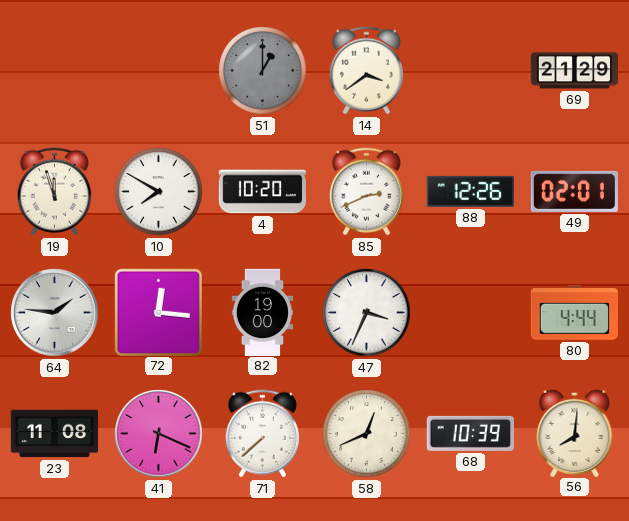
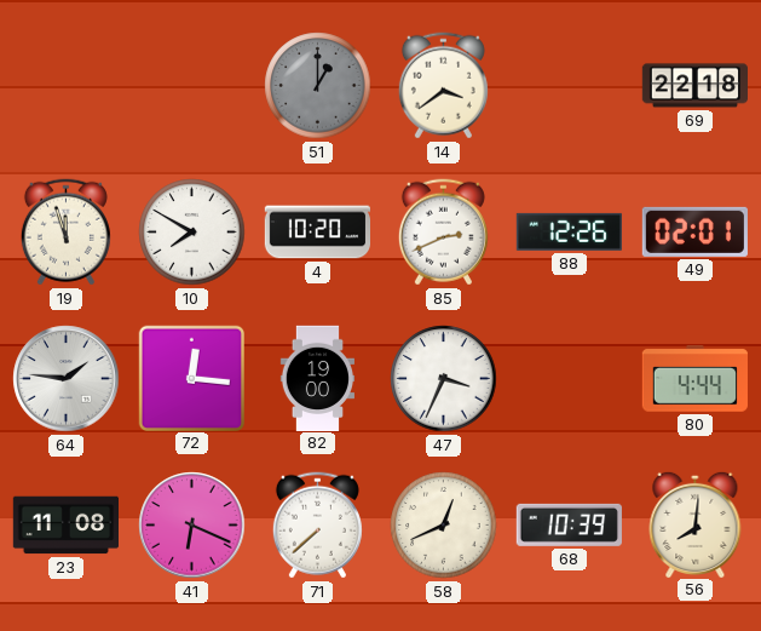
69: 21:29 -> 22:18 (694, 86)
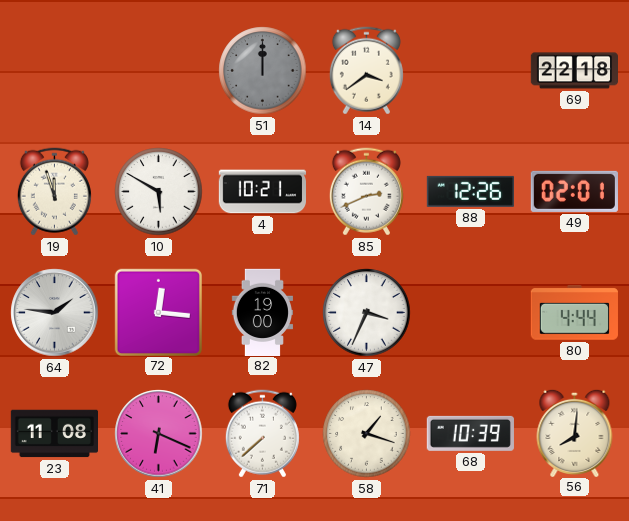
51: 1:00 -> 12:00 (263, 71)
10: 7:50 -> 5:50 (159, 192)
4: 10:20 -> 10:21 (262, 192)
58: 12:41 -> 1:18 (367, 434)
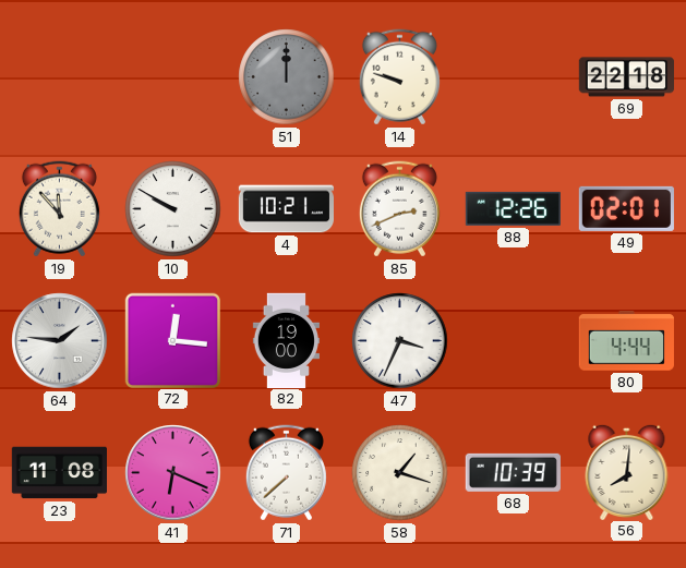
14: 3:39 -> 9:48 (399, 77)
19: 11:57 -> 11:53 (59, 209)
10: 5:50 -> 9:50 (173, 209)
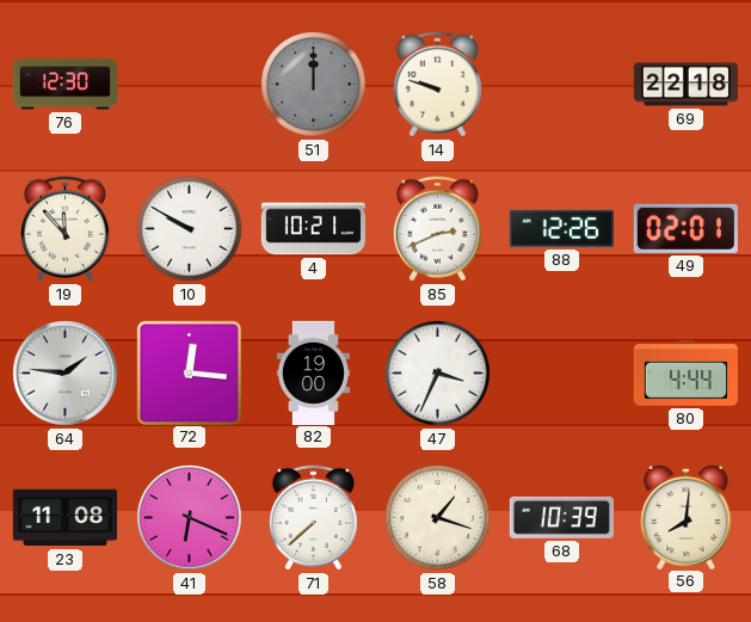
76: none -> 12:30 (64, 85)
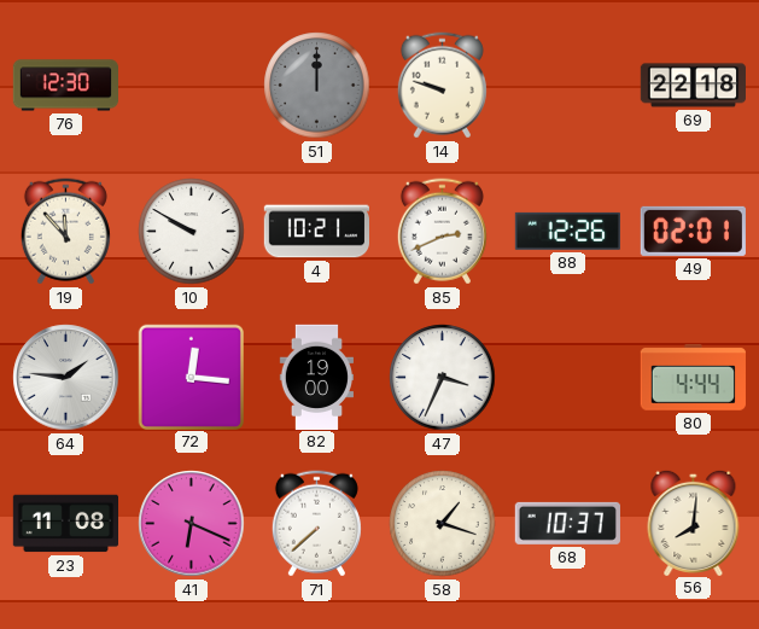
68: 10:39 -> 10:37 (567, 523)
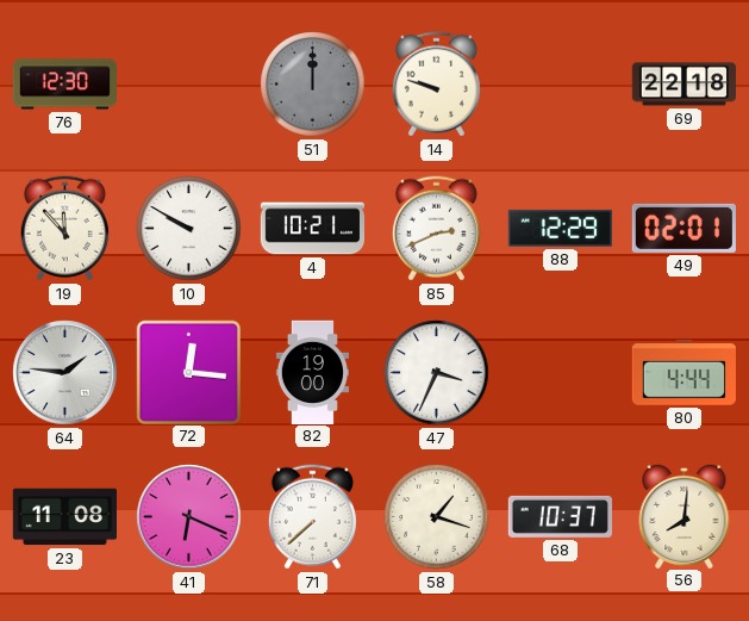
88: 12:26 -> 12:29 (560, 228)
